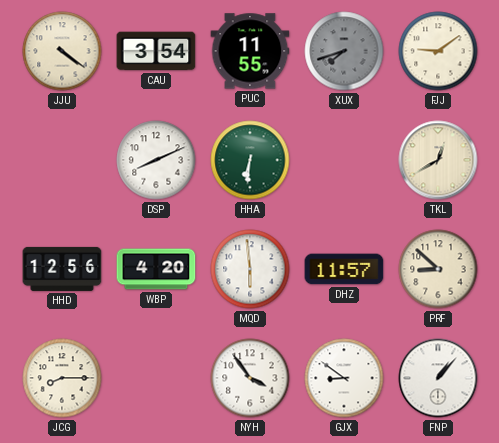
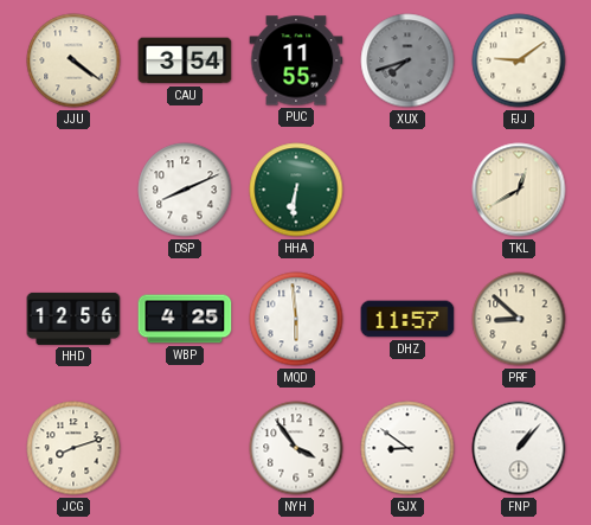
WBP: 4:20 -> 4:25 (185, 319)
JCG: 8:15 -> 8:12 (73, 448)
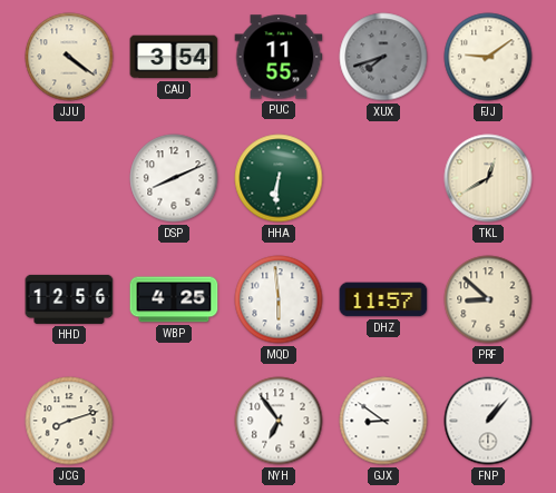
NYH: 3:54 -> 6:54 (279, 421)
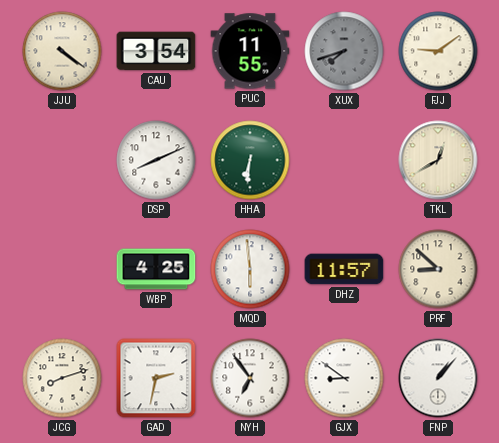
HHD: 12:56 -> none (69, 299)
GAD: none -> 2:32 (156, 378)
